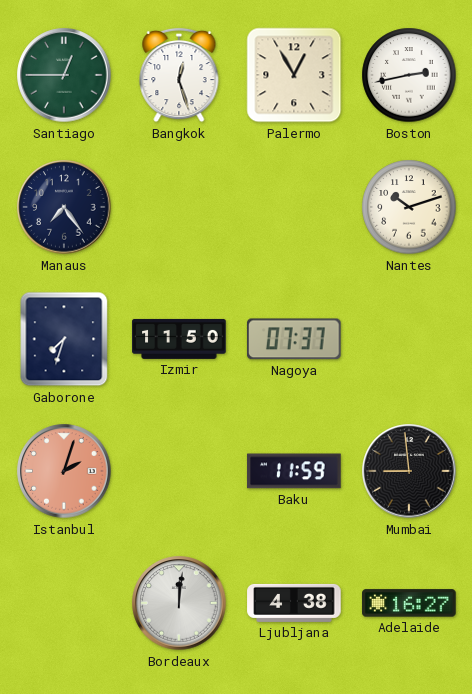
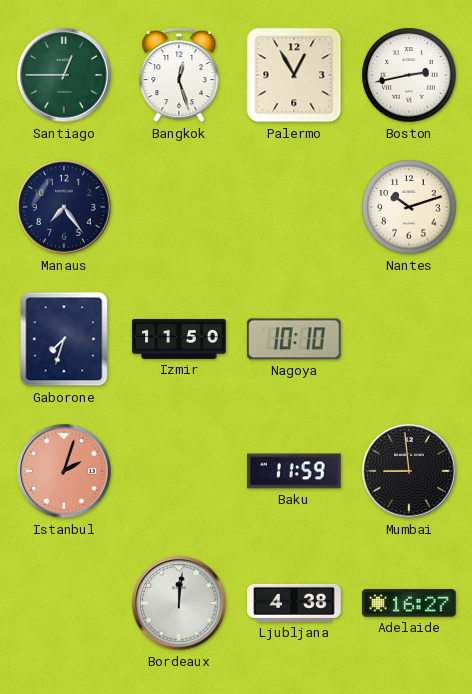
Nagoya: 07:37 -> 10:10 (294, 339)
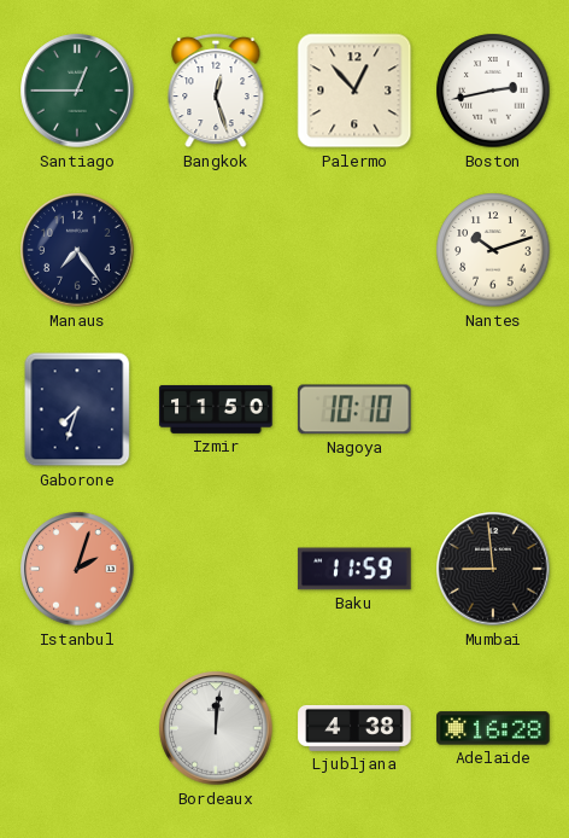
Palermo: 12:55 -> 12:53 (354, 91)
Adelaide: 16:27 -> 16:28 (493, 728)
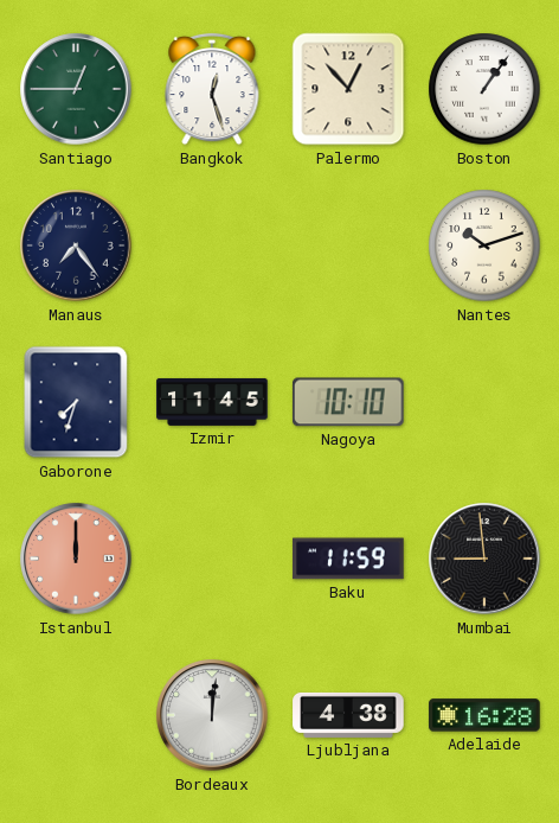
Boston: 2:43 -> 1:06 (484, 89)
Izmir: 11:50 -> 11:45 (212, 402)
Istanbul: 2:03 -> 12:00 (76, 559)
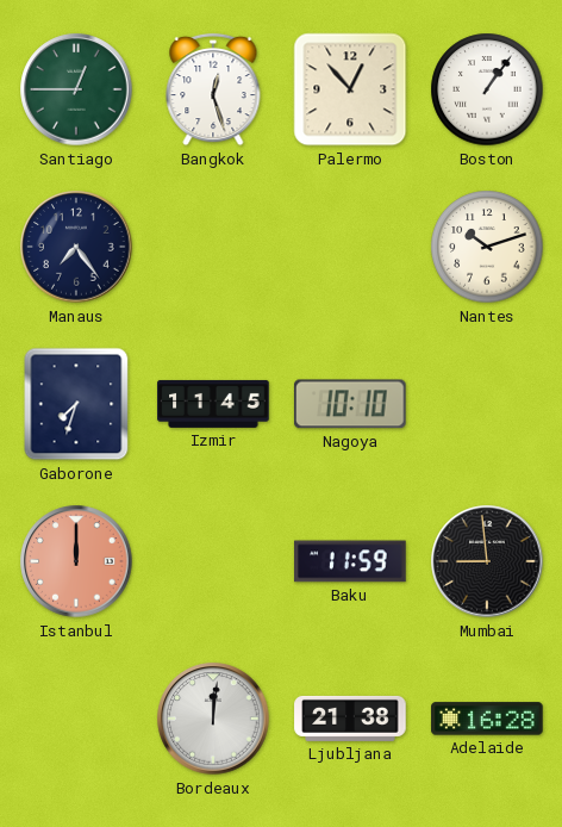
Ljubljana: 4:38 -> 21:38 (350, 719)
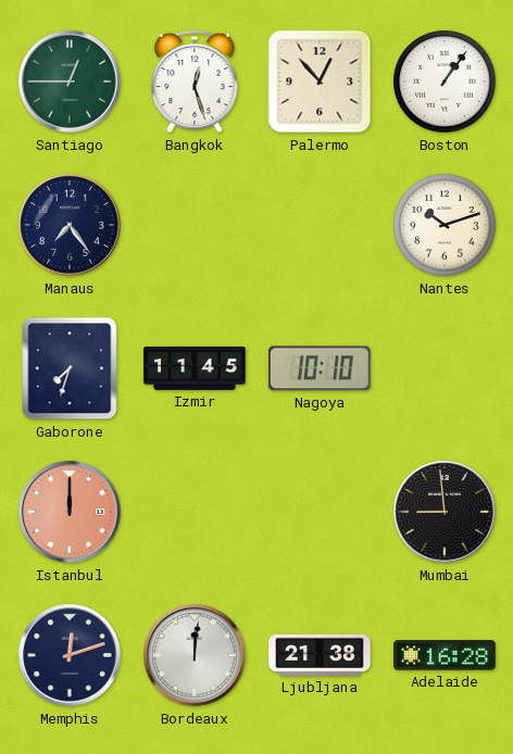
Baku: 11:59 -> none (350, 561)
Memphis: none -> 12:12 (70, 655)
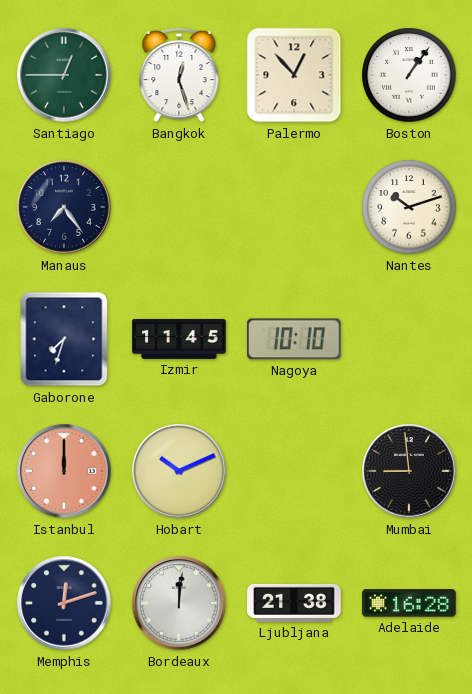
Hobart: none -> 10:11 (179, 471)
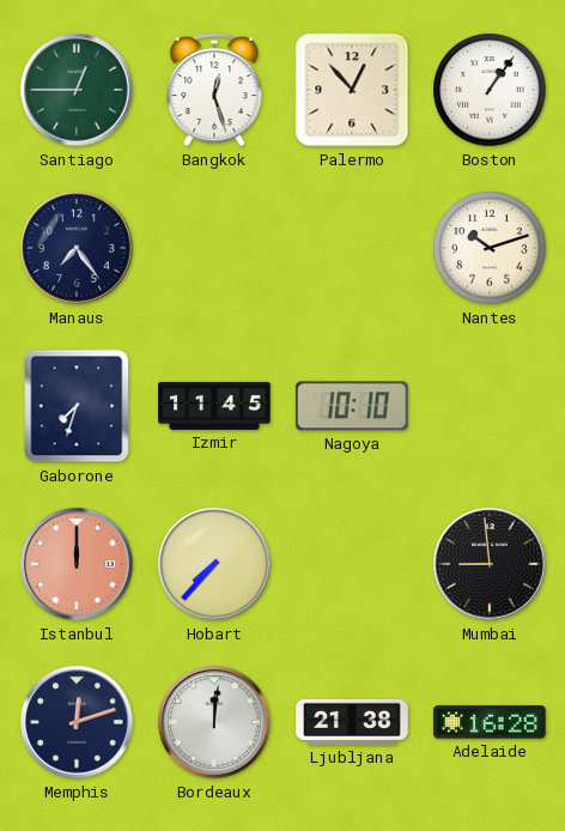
Hobart: 10:11 -> 7:37 (214, 564)
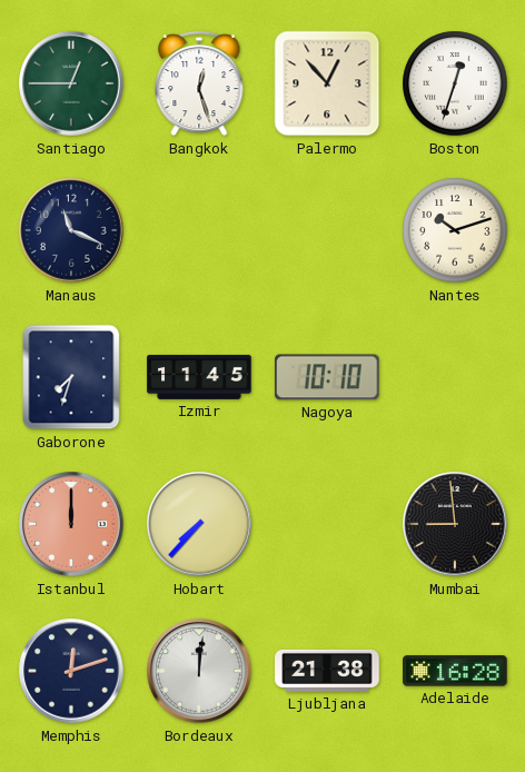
Boston: 1:06 -> 12:33 (455, 83)
Manaus: 7:24 -> 11:19 (71, 230)
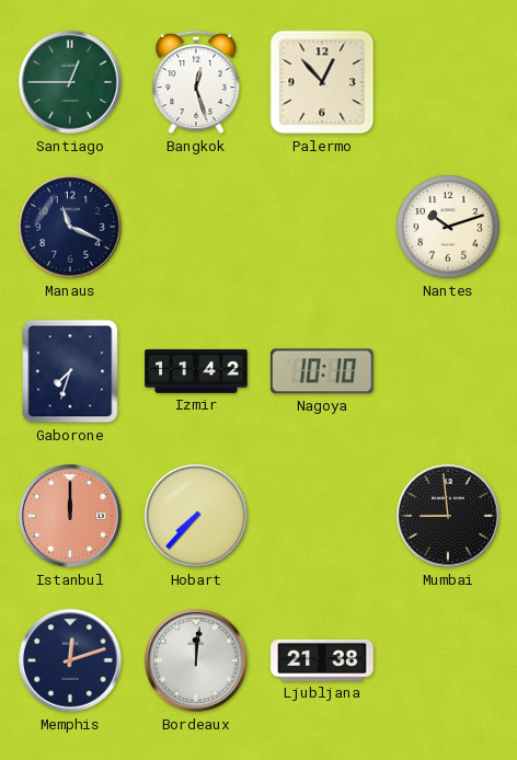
Boston: 12:33 -> none (455, 83)
Izmir: 11:45 -> 11:42 (196, 371)
Adelaide: 16:28 -> none (455, 671)
